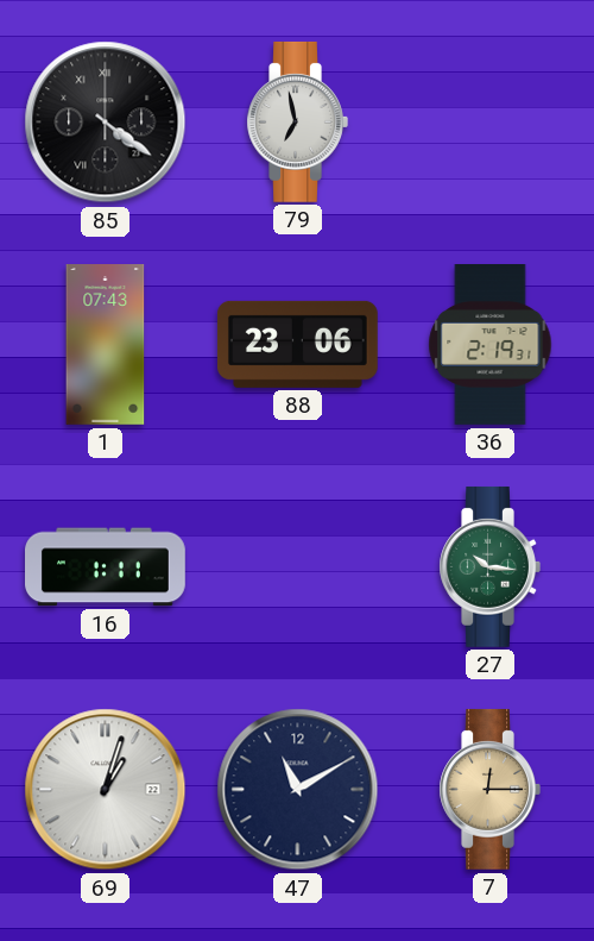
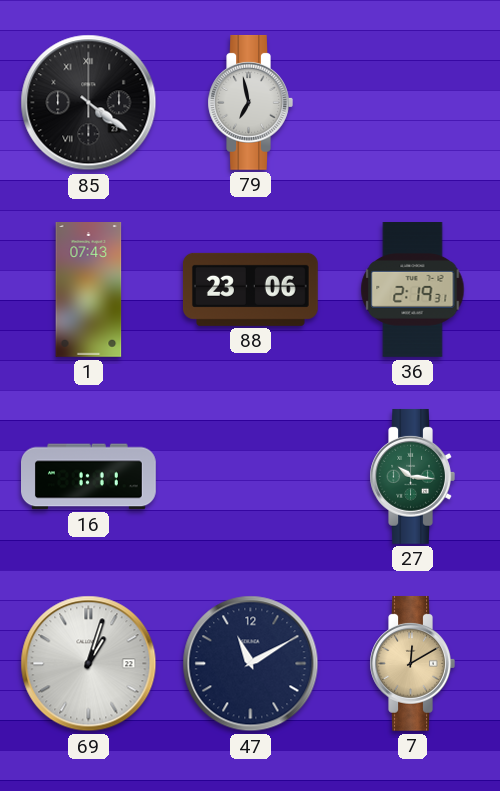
7: 12:15 -> 12:10 (412, 663)
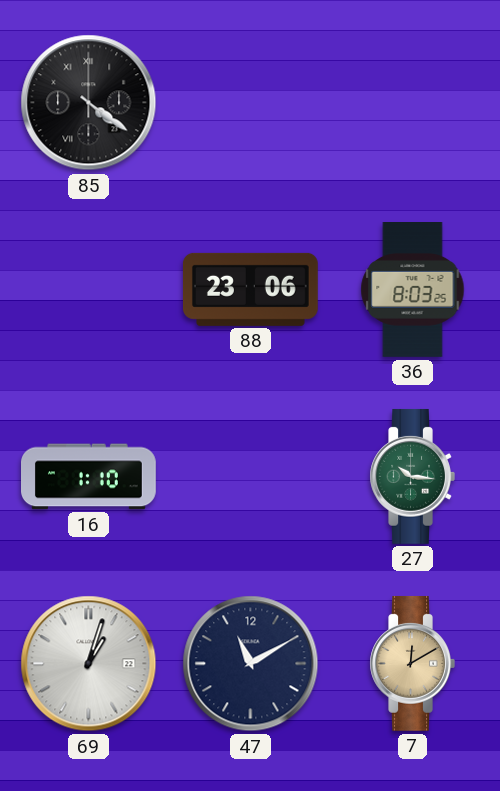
79: 6:58 -> none (250, 102)
1: 07:43 -> none (89, 290)
36: 2:19 -> 8:03 (413, 290)
16: 1:11 -> 1:10 (89, 477)
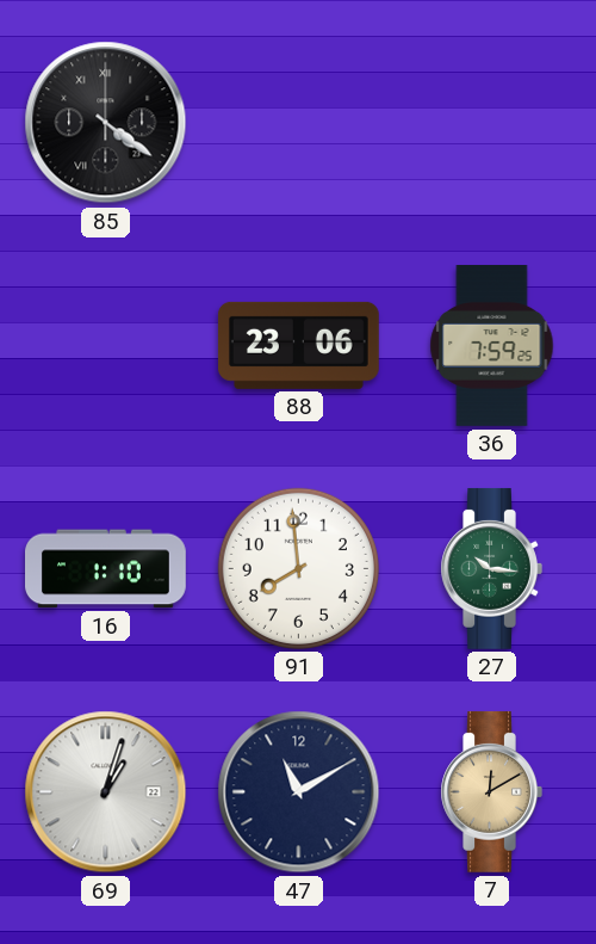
36: 8:03 -> 7:59 (492, 346)
91: none -> 7:59 (298, 568)
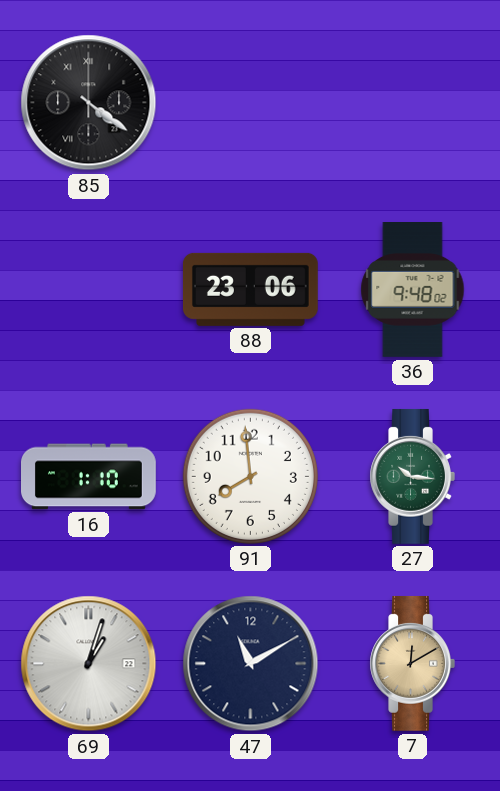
36: 7:59 -> 9:48 (413, 290)
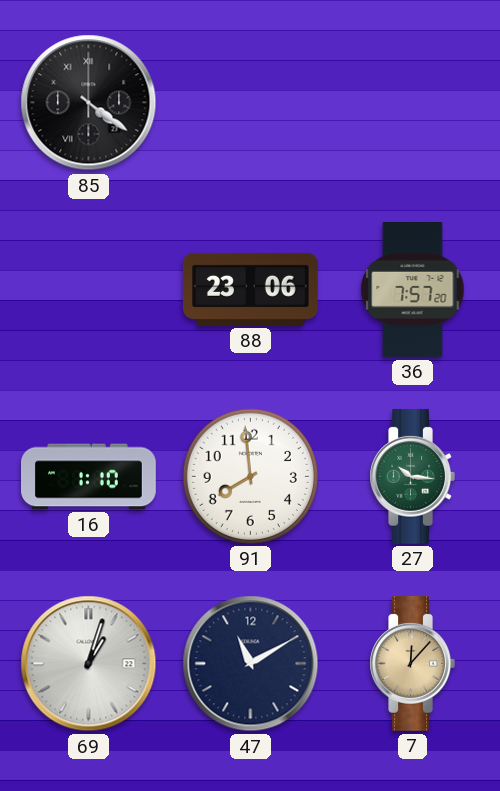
36: 9:48 -> 7:57 (413, 290)
7: 12:10 -> 12:07 (412, 663)
